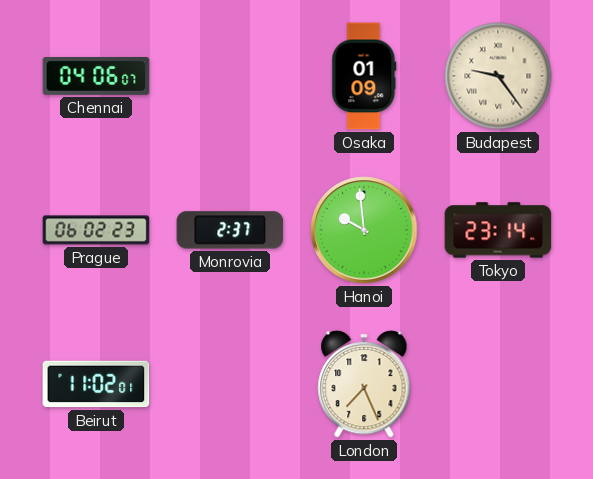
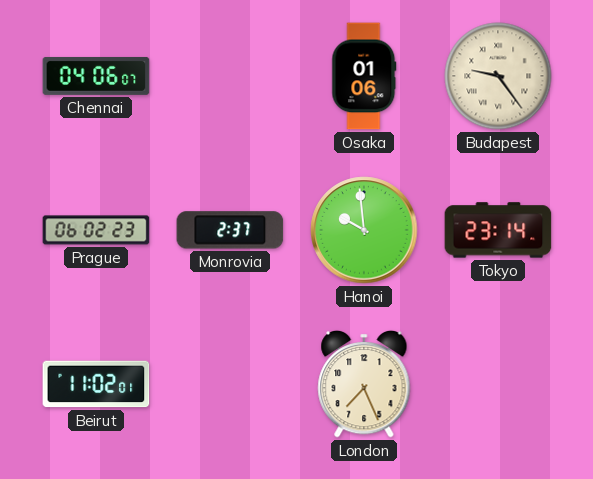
Osaka: 01:09 -> 01:06 (364, 76)
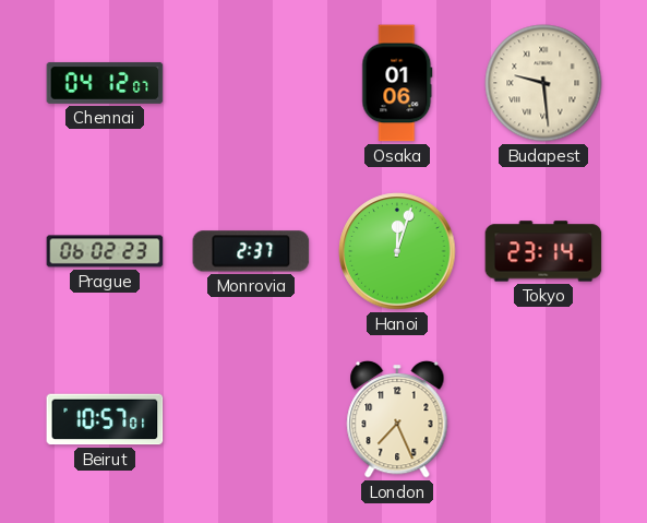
Chennai: 04:06 -> 04:12 (105, 83)
Budapest: 9:24 -> 9:29 (543, 83)
Hanoi: 9:59 -> 12:03 (397, 251)
Beirut: 11:02 -> 10:57 (105, 419)
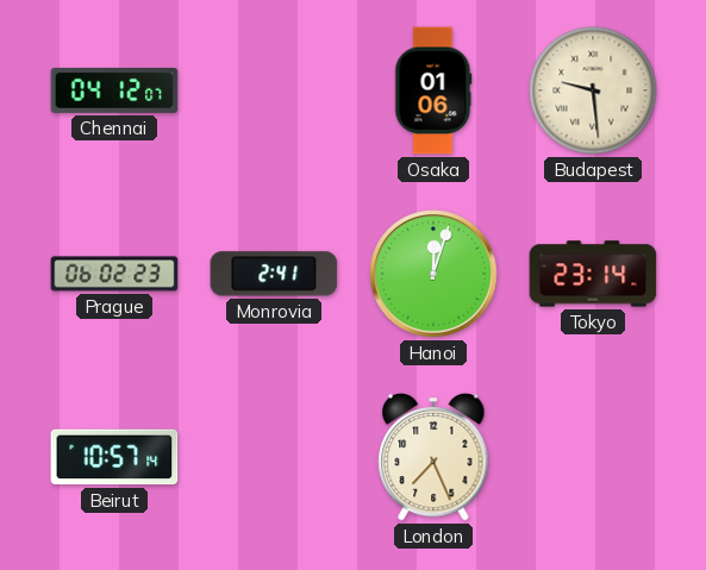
Monrovia: 2:37 -> 2:41 (274, 274)
Beirut: 10:57:01 -> 10:57:14 (114, 457)
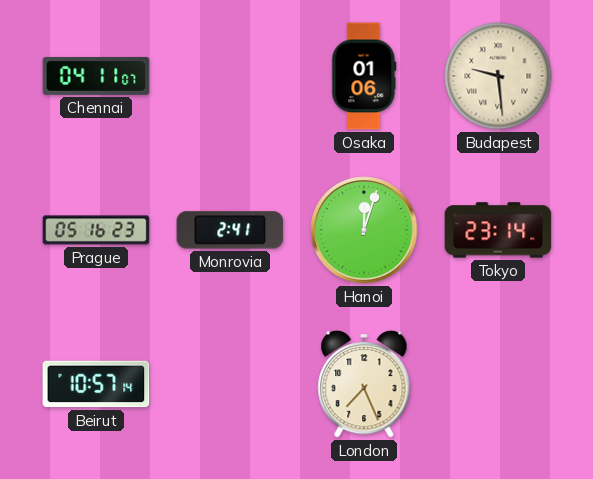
Chennai: 04:12 -> 04:11 (96, 76)
Prague: 06:02 -> 05:16 (96, 230)
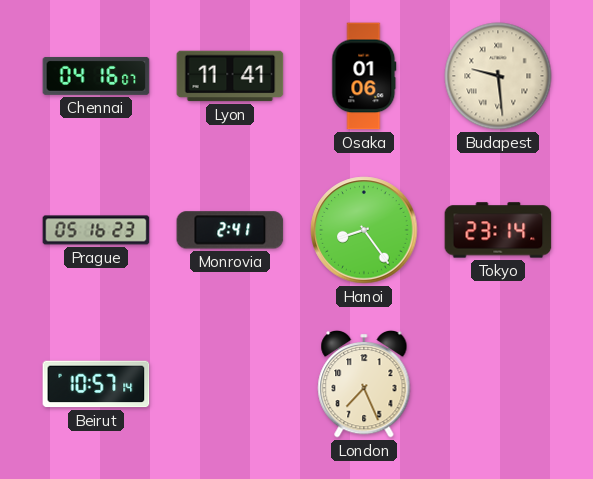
Chennai: 04:11 -> 04:16 (96, 76)
Lyon: none -> 11:41 (230, 76)
Hanoi: 12:03 -> 8:24 (364, 230)
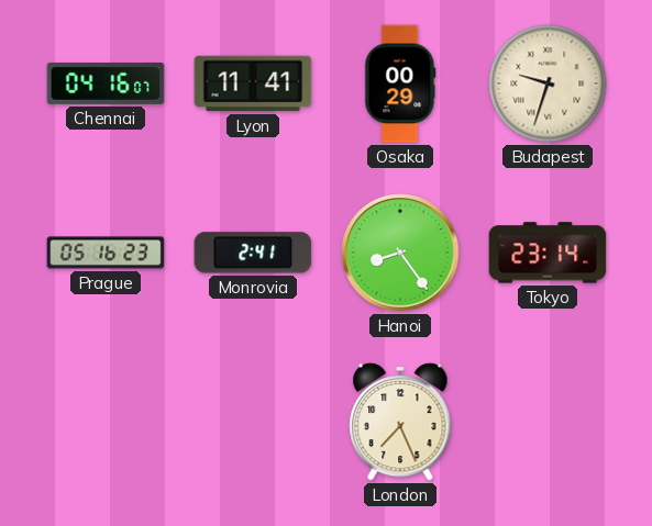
Osaka: 01:06 -> 00:29 (400, 83)
Budapest: 9:29 -> 9:33 (548, 83)
Beirut: 10:57 -> none (96, 384)
